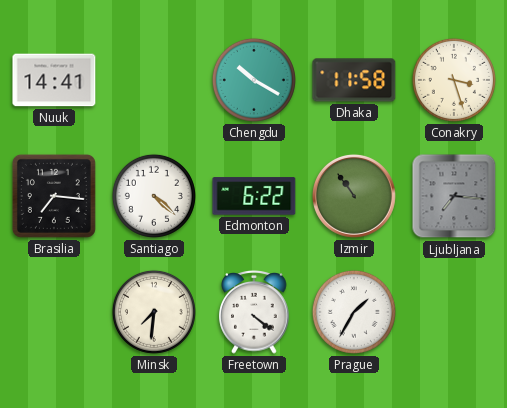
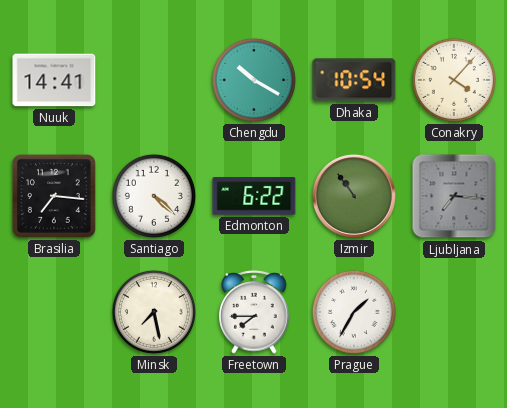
Dhaka: 11:58 -> 10:54 (354, 80)
Conakry: 3:27 -> 4:07 (454, 80)
Minsk: 7:31 -> 7:28 (154, 312)
Freetown: 4:21 -> 7:45 (254, 313)
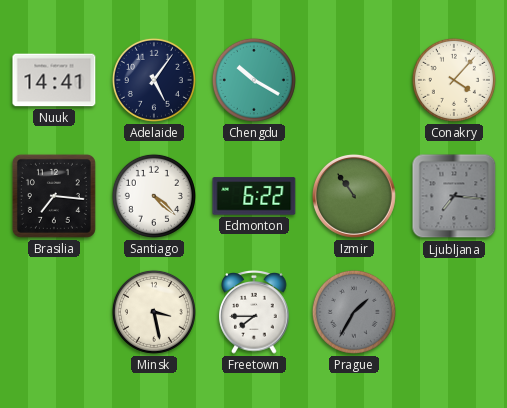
Adelaide: none -> 5:06 (154, 80)
Dhaka: 10:54 -> none (354, 80)
Minsk: 7:28 -> 3:28 (154, 312)
Prague dial: white -> grey (354, 312)
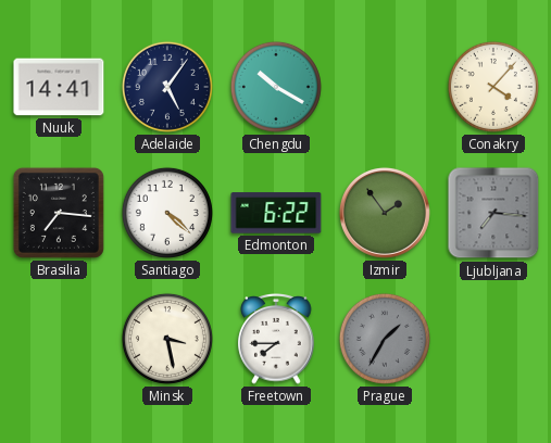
Izmir: 10:54 -> 1:54 (385, 213)
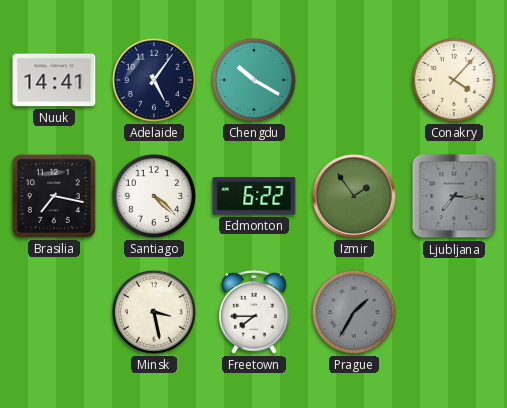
Brasilia: 7:16 -> 7:17 (54, 196)
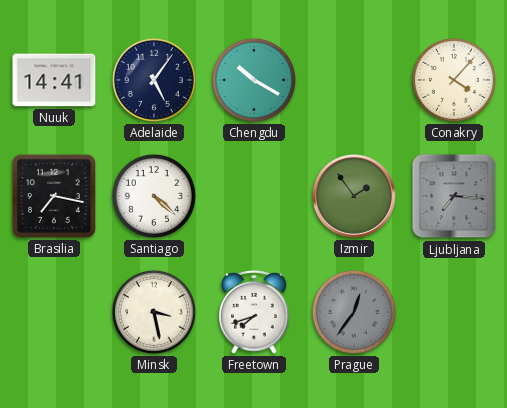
Edmonton: 6:22 -> none (254, 196)
Freetown: 7:45 -> 7:42 (254, 313)
Prague: 1:35 -> 12:36 (354, 312)
